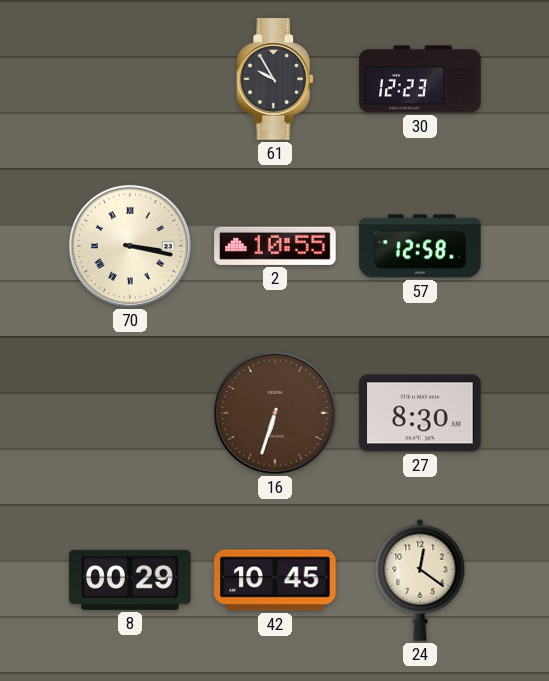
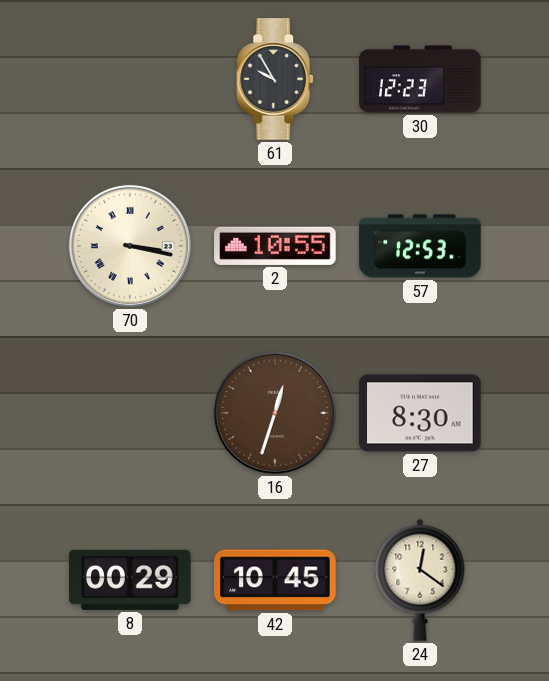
57: 12:58 -> 12:53 (420, 246)
16: 6:33 -> 12:33 (275, 413)
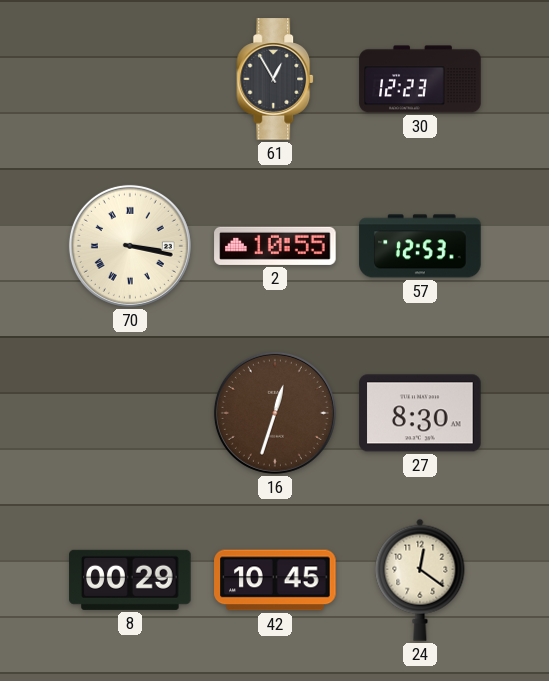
61: 9:55 -> 12:55 (276, 79)
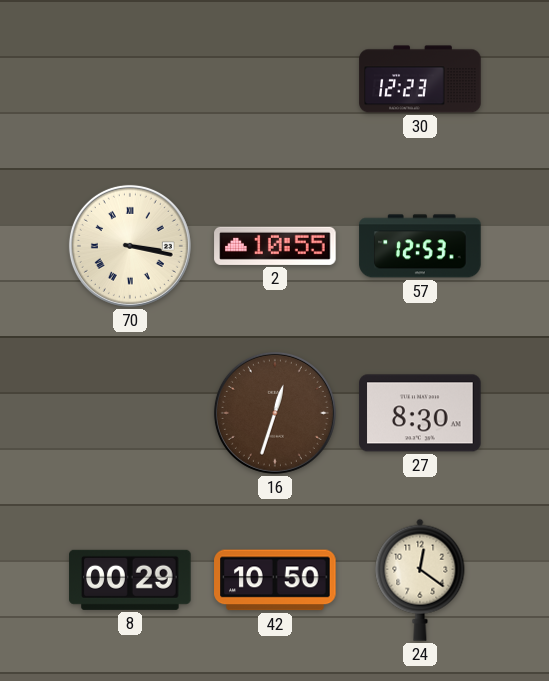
61: 12:55 -> none (276, 79)
42: 10:45 -> 10:50 (275, 580)
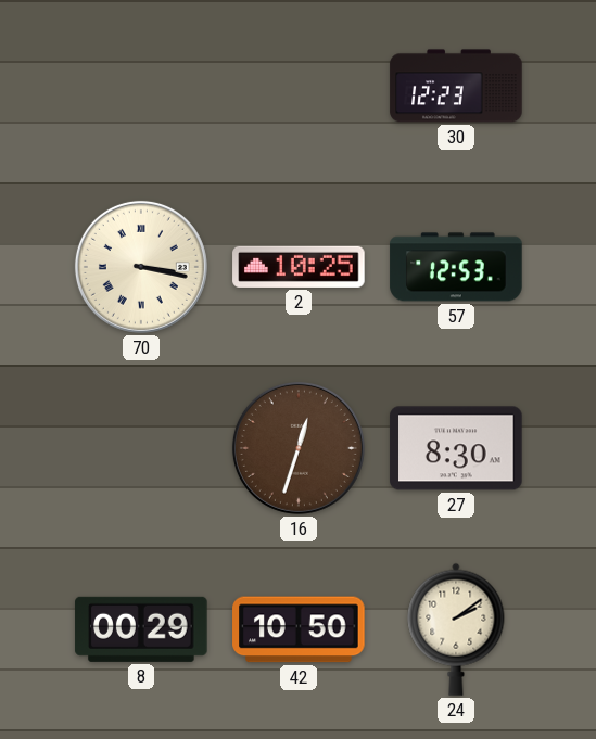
2: 10:55 -> 10:25 (299, 267)
24: 12:21 -> 2:09 (456, 629)
